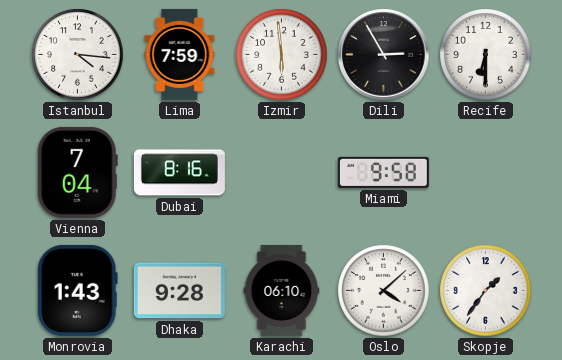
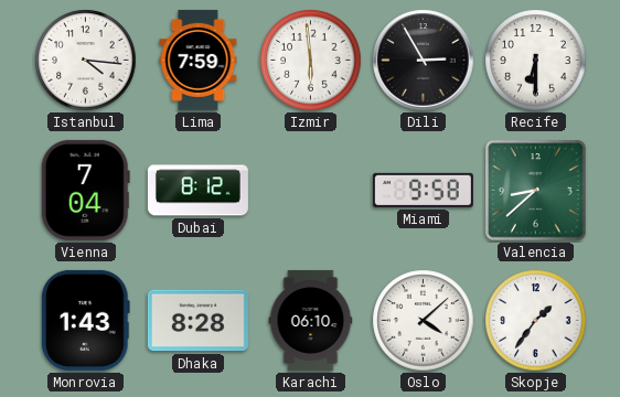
Dubai: 8:16 -> 8:12 (197, 191)
Valencia: none -> 8:38 (536, 191)
Dhaka: 9:28 -> 8:28 (197, 321)
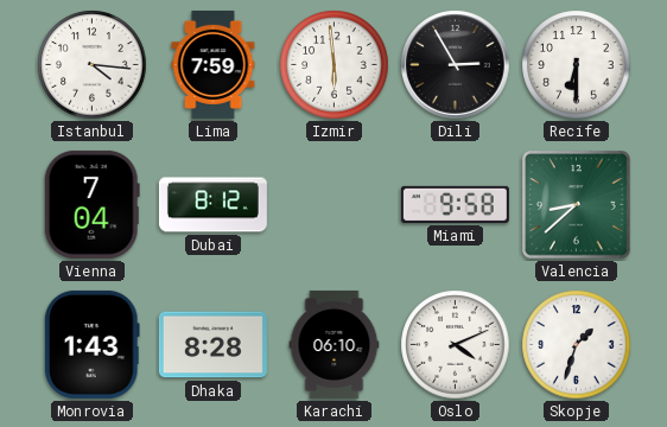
Oslo: 4:08 -> 4:11 (456, 345)
Skopje: 1:36 -> 1:33 (577, 345)
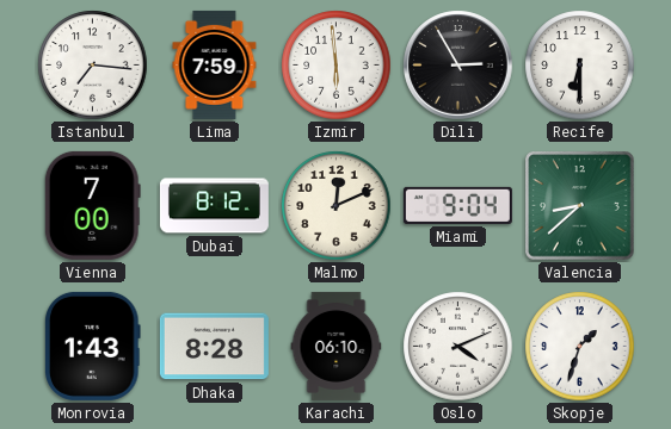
Istanbul: 4:16 -> 7:16 (93, 66)
Vienna: 7:04 -> 7:00 (92, 205)
Malmo: none -> 12:11 (337, 206)
Miami: 9:58 -> 9:04 (457, 205)
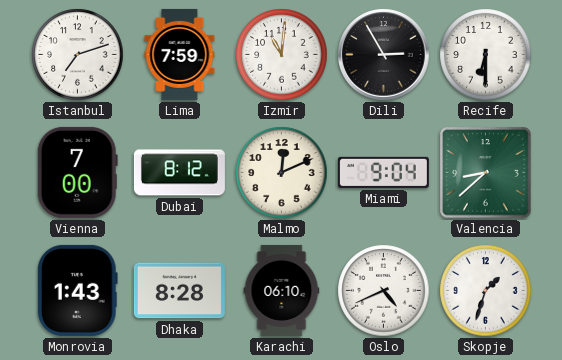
Istanbul: 7:16 -> 7:12 (78, 55)
Izmir: 5:59 -> 11:01 (282, 55)
Oslo: 4:11 -> 4:41 (384, 291)
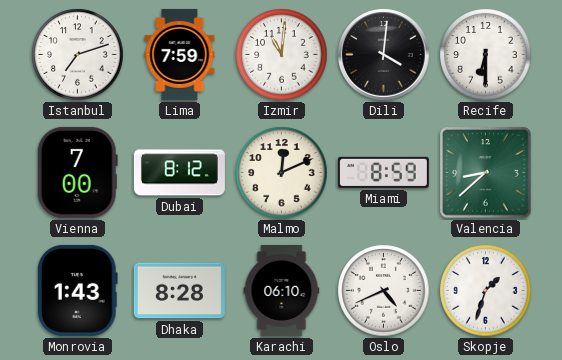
Dili: 2:55 -> 4:01 (384, 55)
Miami: 9:04 -> 8:59 (383, 172)
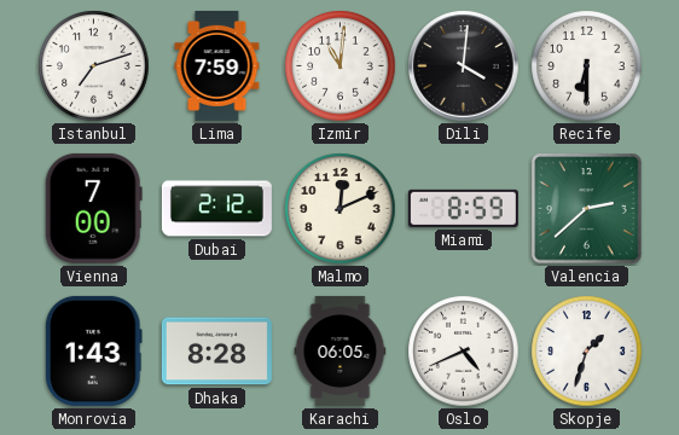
Dubai: 8:12 -> 2:12 (216, 209)
Valencia: 8:38 -> 2:38 (587, 209)
Karachi: 06:10 -> 06:05 (341, 350)
